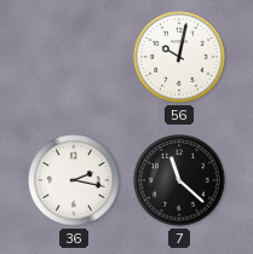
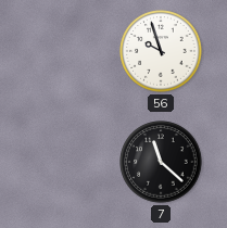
56: 10:02 -> 9:57 (161, 51)
36: 2:17 -> none (74, 180)
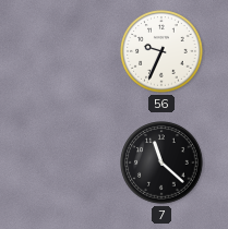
56: 9:57 -> 9:34 (161, 51)
